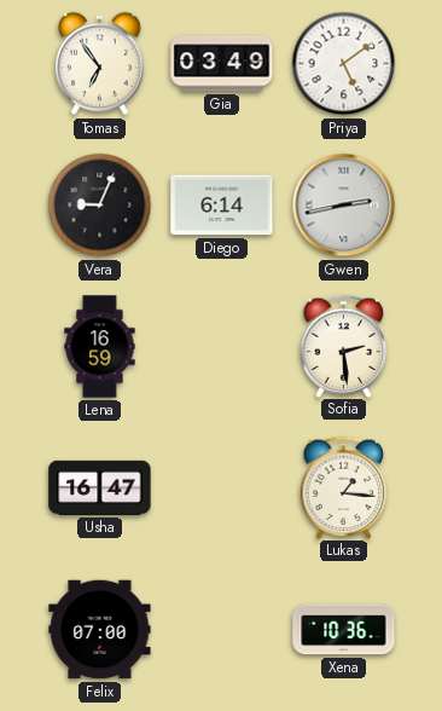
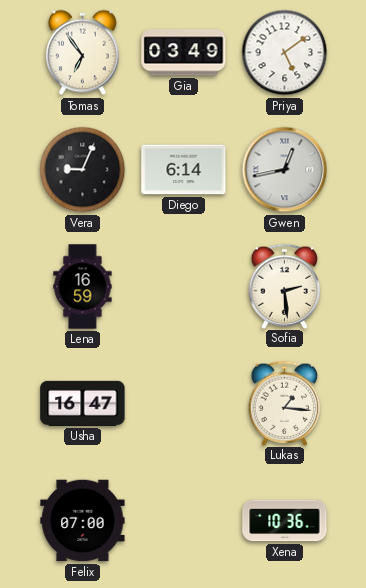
Gwen: 2:43 -> 12:43 (285, 170)
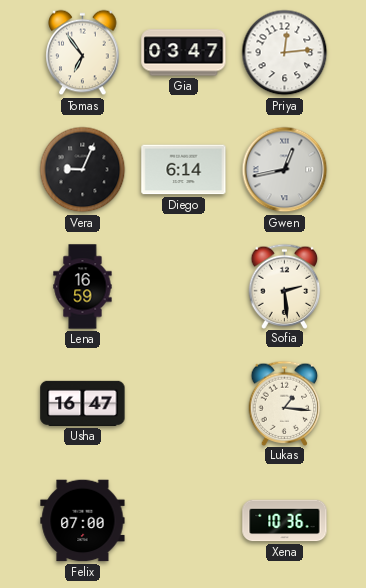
Gia: 03:49 -> 03:47 (184, 53)
Priya: 5:09 -> 12:14 (285, 53)
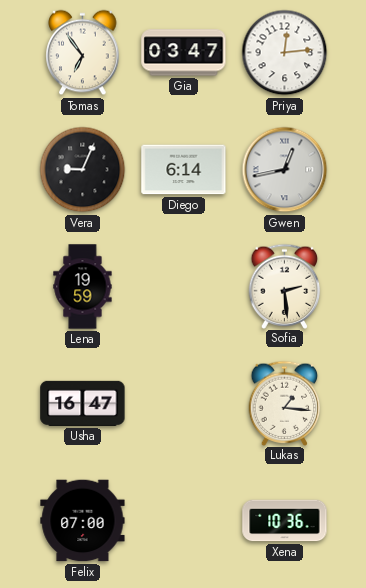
Lena: 16:59 -> 19:59 (83, 287)
